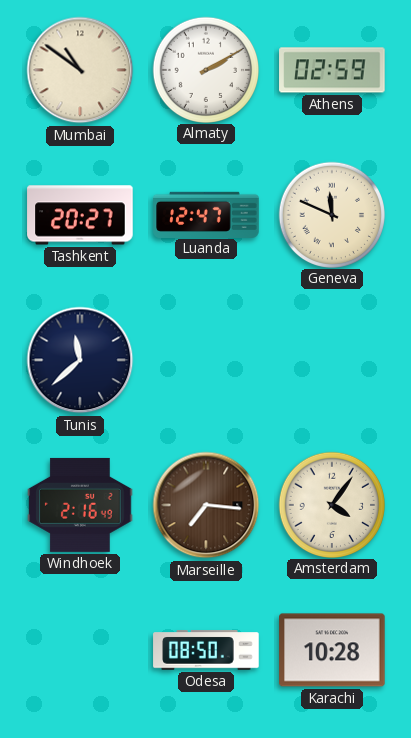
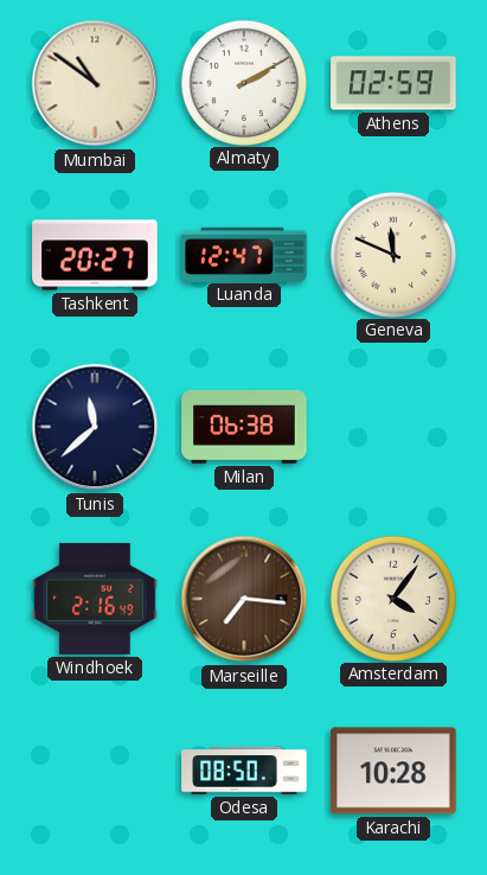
Milan: none -> 06:38 (244, 427)
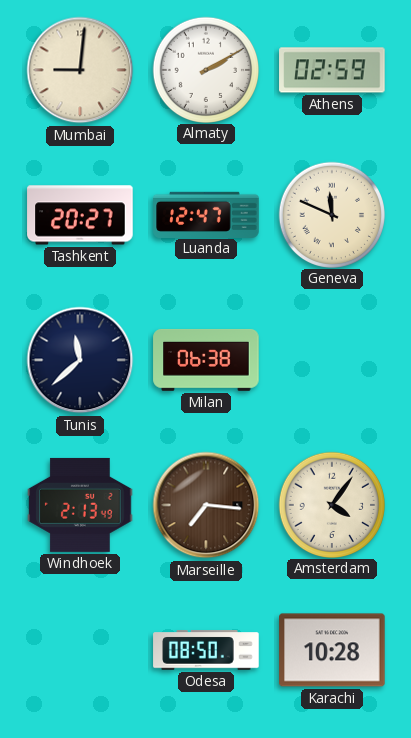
Mumbai: 10:51 -> 9:01 (80, 70)
Windhoek: 2:16 -> 2:13 (80, 505)
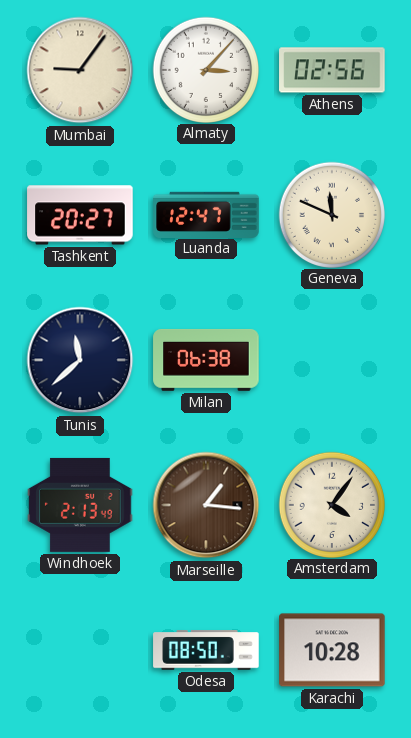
Mumbai: 9:01 -> 9:06 (80, 70)
Almaty: 2:10 -> 3:07 (205, 69)
Athens: 02:59 -> 02:56 (332, 70)
Marseille: 7:16 -> 1:16 (206, 505)
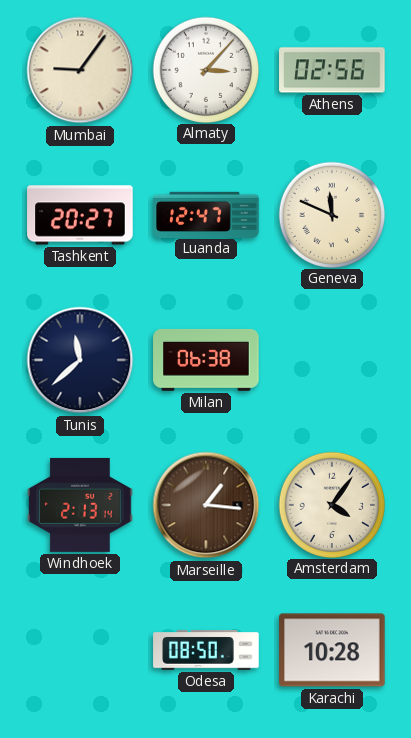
Windhoek: 2:13:49 -> 2:13:14 (80, 505)
